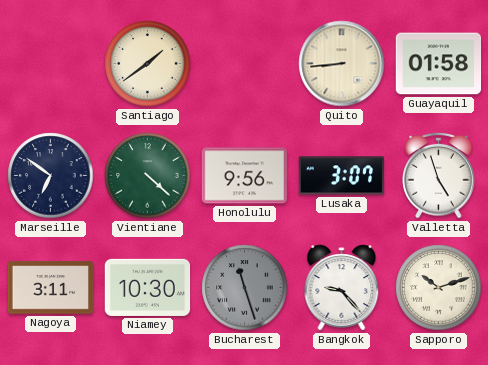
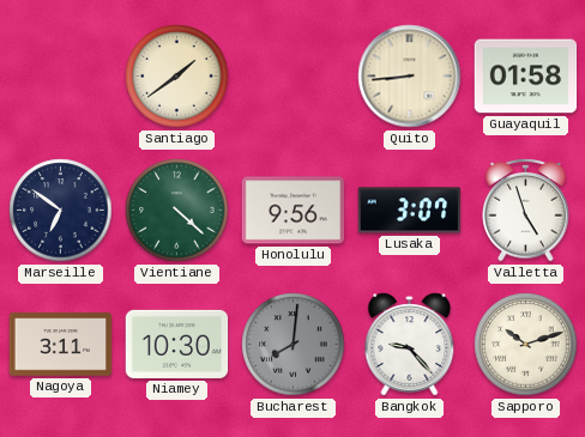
Bucharest: 11:27 -> 8:01 (294, 345)
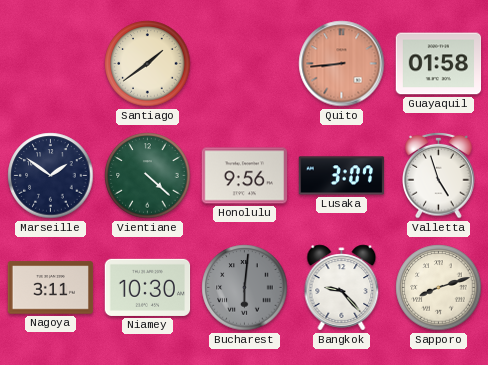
Quito dial: cream -> salmon (342, 64)
Marseille: 6:51 -> 1:51 (51, 176)
Bucharest: 8:01 -> 6:01 (245, 288)
Sapporo: 10:12 -> 8:12 (439, 288)
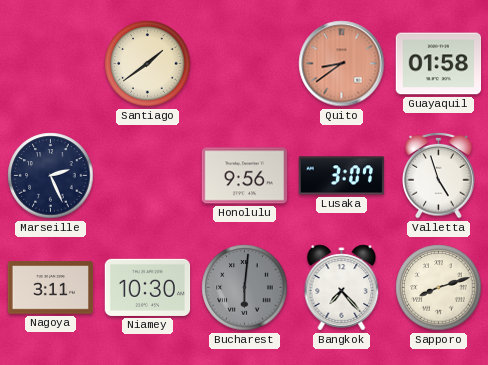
Quito: 8:44 -> 8:39 (342, 64)
Marseille: 1:51 -> 2:26 (51, 176)
Vientiane: 4:22 -> none (148, 176)
Bangkok: 9:23 -> 7:23 (342, 288)
